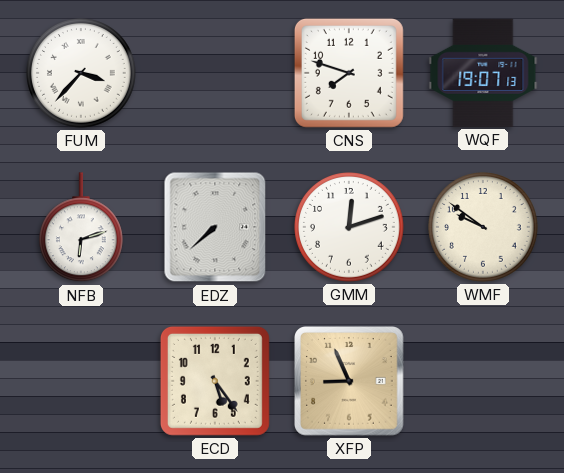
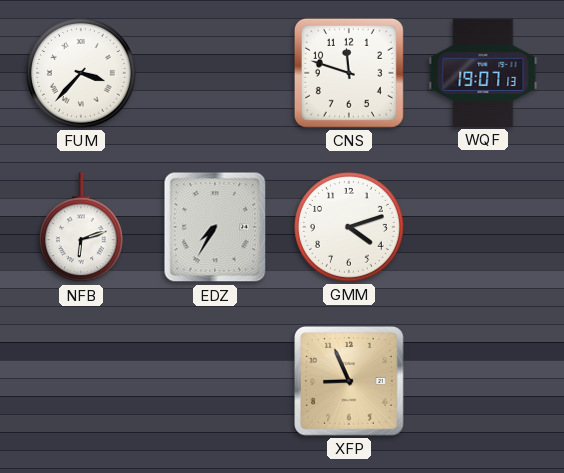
CNS: 7:48 -> 11:48 (349, 73)
EDZ: 7:38 -> 7:35 (215, 227)
GMM: 12:12 -> 4:12 (350, 228)
WMF: 9:51 -> none (484, 228)
ECD: 5:24 -> none (215, 381)
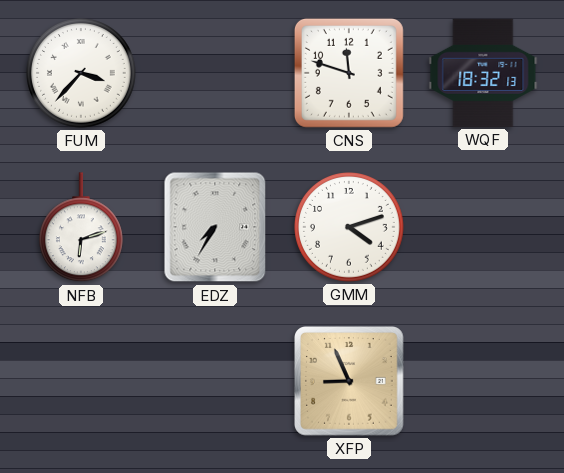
WQF: 19:07 -> 18:32 (483, 73)
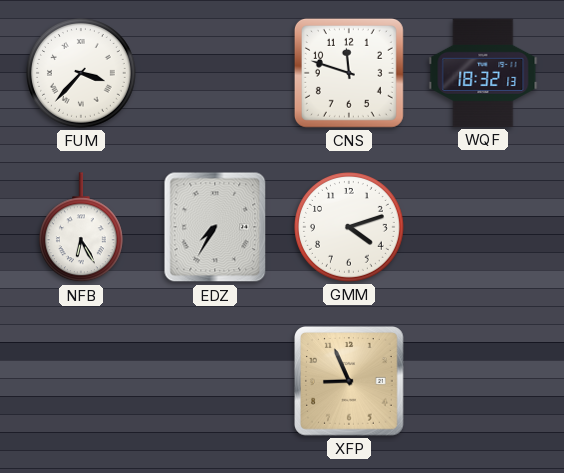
NFB: 6:12 -> 6:25 (81, 228)
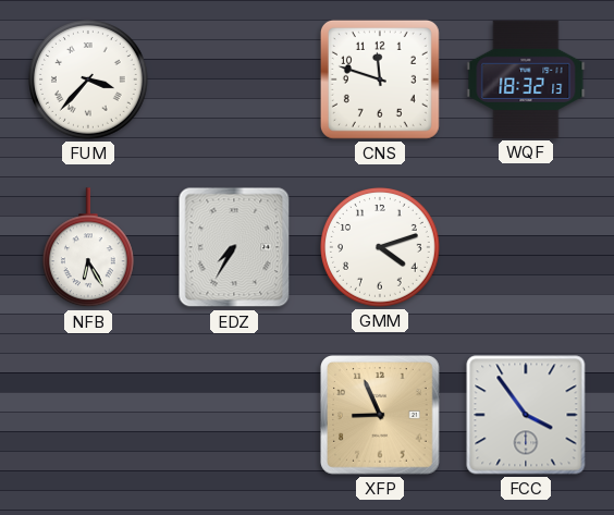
FCC: none -> 3:54 (526, 415)
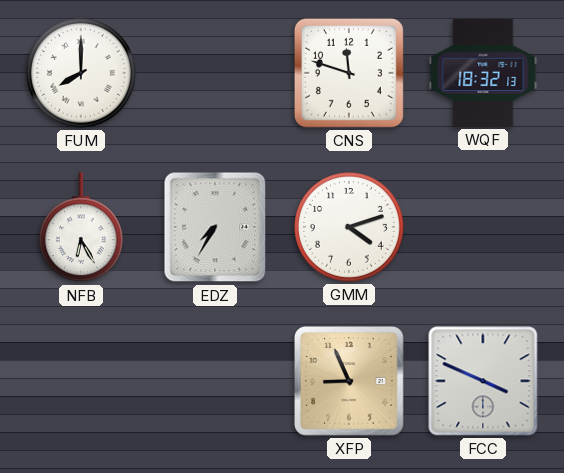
FUM: 3:37 -> 8:00 (82, 74)
FCC: 3:54 -> 3:49 (483, 381)
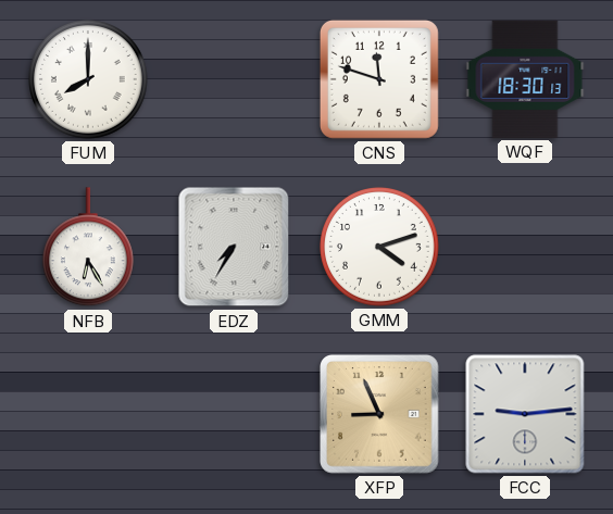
WQF: 18:32 -> 18:30 (525, 79)
FCC: 3:49 -> 9:14 (525, 414)
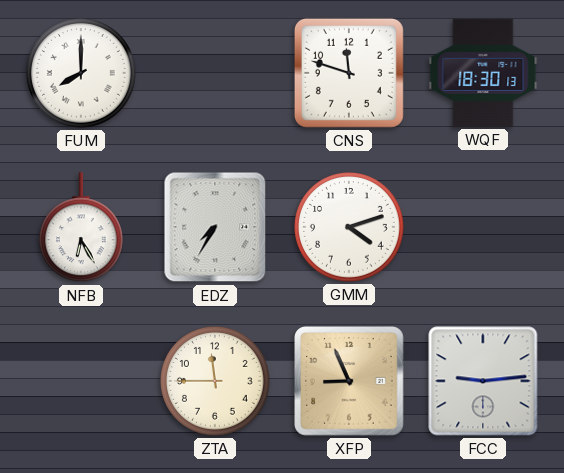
ZTA: none -> 11:45 (216, 382)
